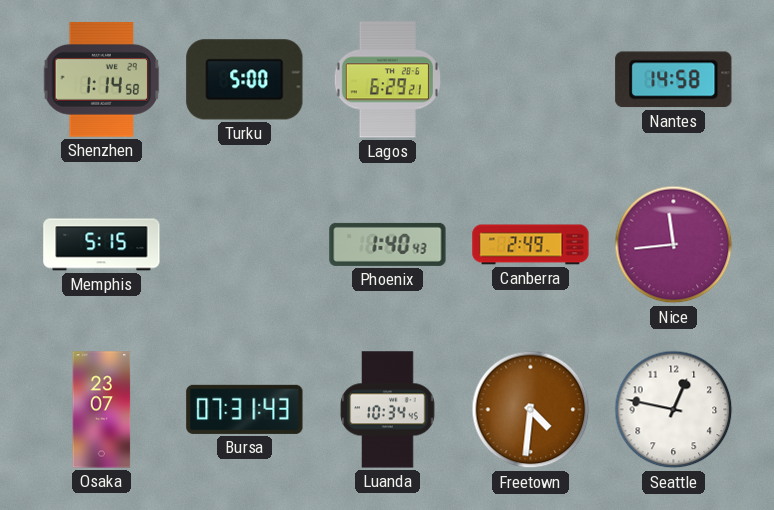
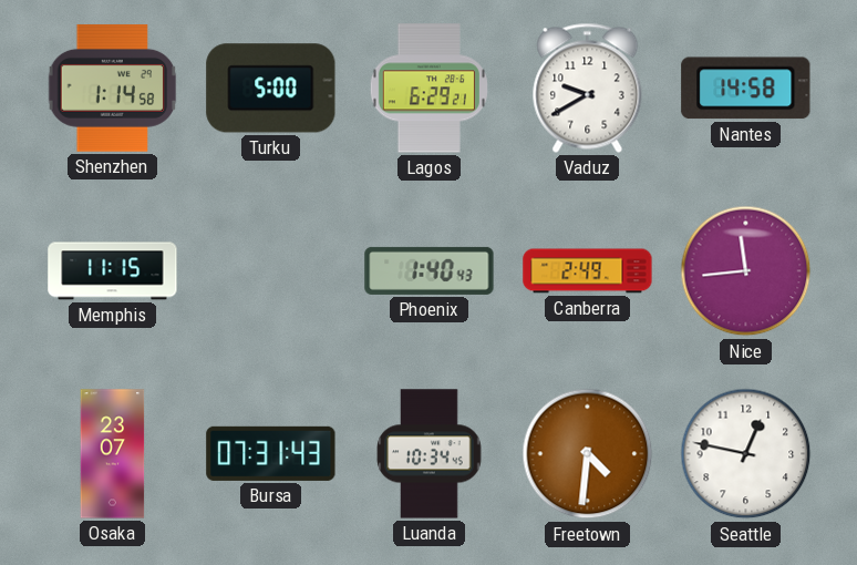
Vaduz: none -> 9:40 (588, 88)
Memphis: 5:15 -> 11:15 (113, 271)
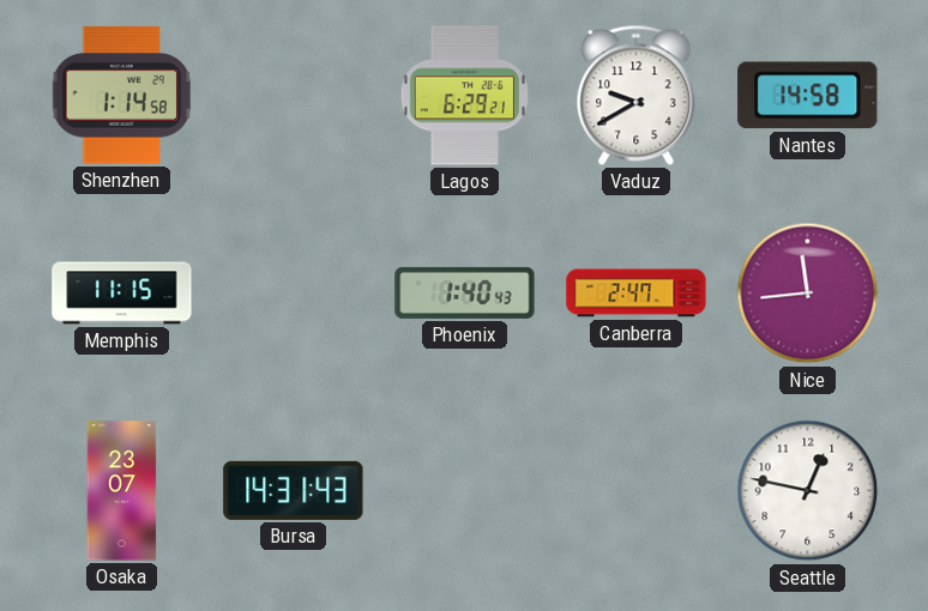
Turku: 5:00 -> none (271, 89)
Canberra: 2:49 -> 2:47 (637, 294)
Bursa: 07:31 -> 14:31 (294, 490)
Luanda: 10:34 -> none (430, 454)
Freetown: 4:31 -> none (588, 454)
